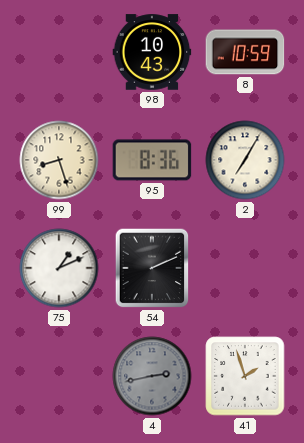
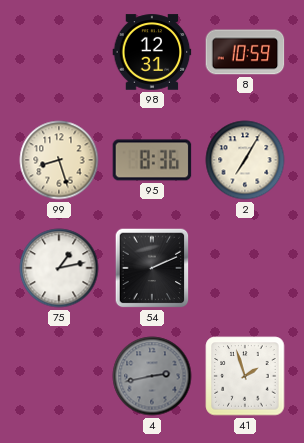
98: 10:43 -> 12:31 (152, 52)
75: 1:11 -> 1:13 (59, 268)
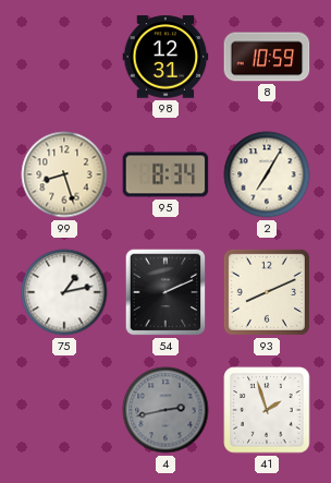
95: 8:36 -> 8:34 (165, 174)
93: none -> 8:11 (267, 292)
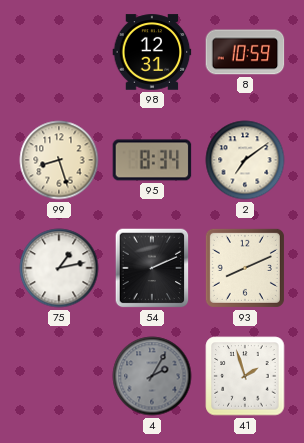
2: 7:05 -> 7:09 (245, 160)
4: 2:43 -> 2:05 (152, 376)
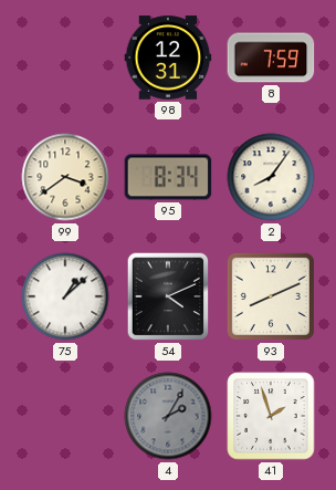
8: 10:59 -> 7:59 (271, 58)
99: 8:27 -> 3:39 (65, 177)
2: 7:09 -> 8:06 (271, 177)
75: 1:13 -> 1:08 (65, 296)
54: 2:11 -> 4:11 (168, 296)
